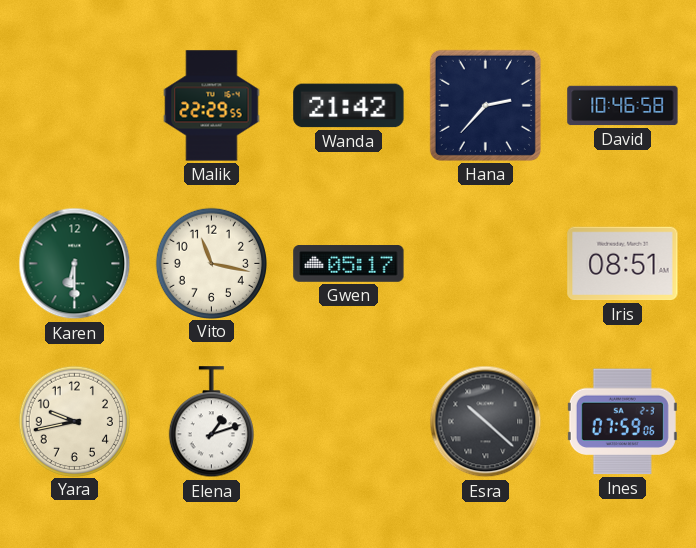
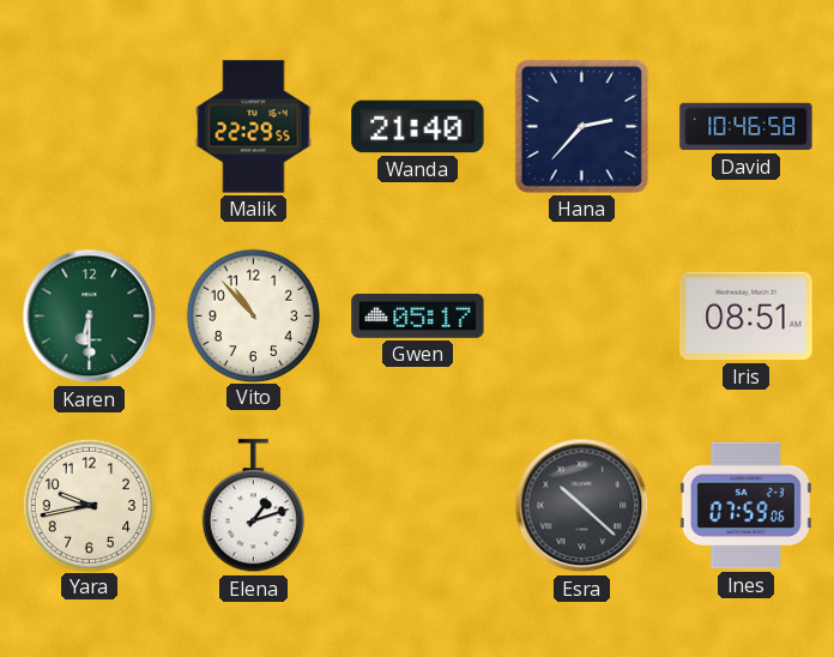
Wanda: 21:42 -> 21:40 (418, 127)
Vito: 11:17 -> 10:53 (253, 315)
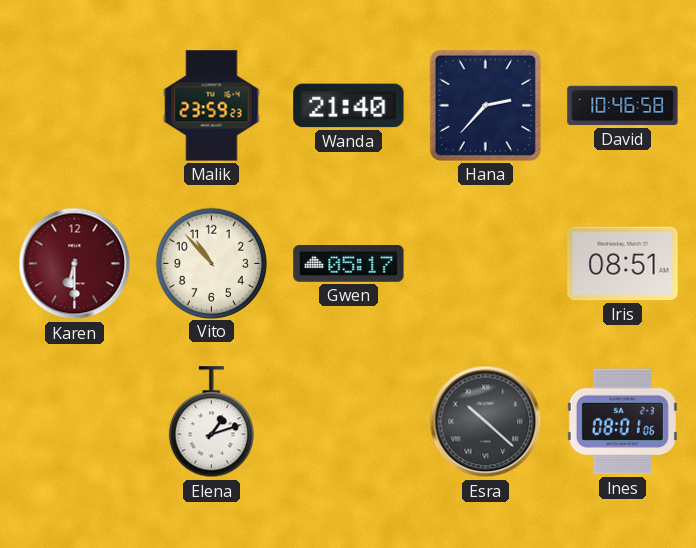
Malik: 22:29 -> 23:59 (212, 106)
Karen dial: green -> burgundy (75, 264)
Yara: 9:43 -> none (89, 505)
Ines: 07:59 -> 08:01 (622, 422)
